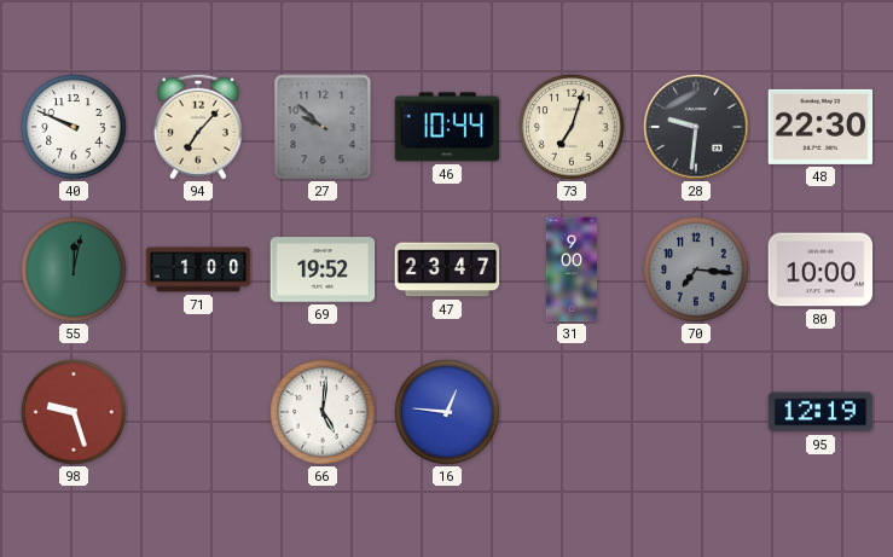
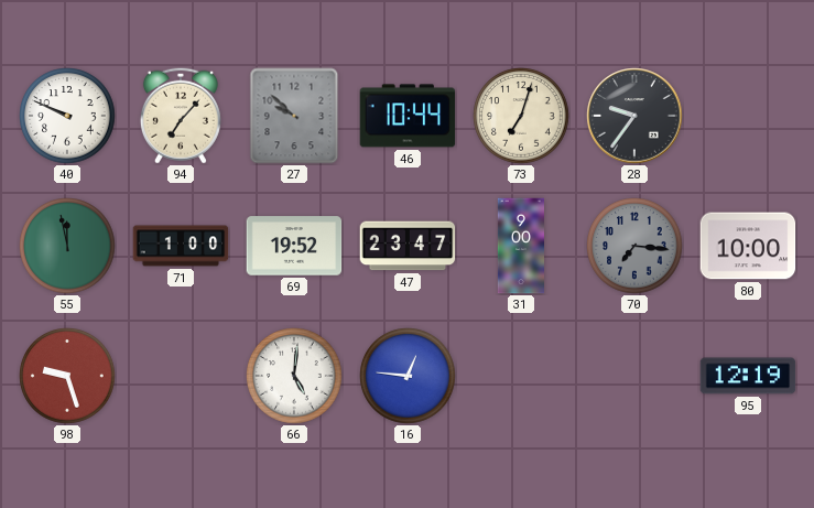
28: 9:31 -> 9:36 (634, 116)
48: 22:30 -> none (820, 127)
55: 12:02 -> 11:58 (67, 246)
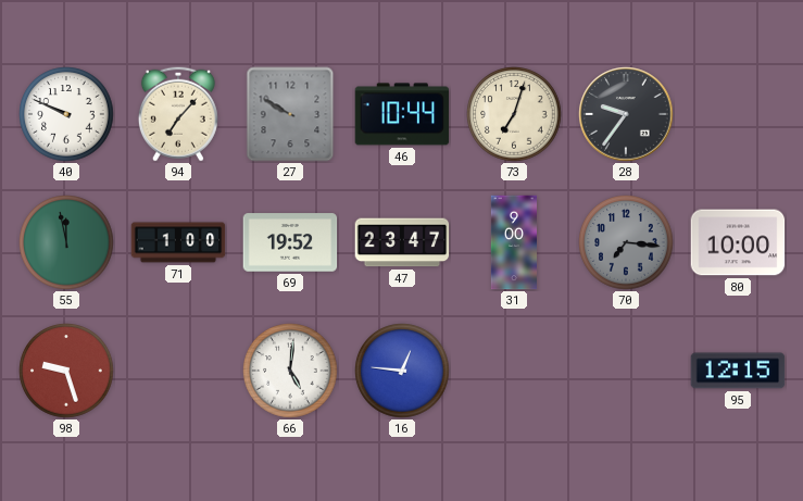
27: 9:52 -> 9:50 (290, 114)
95: 12:19 -> 12:15 (738, 371)
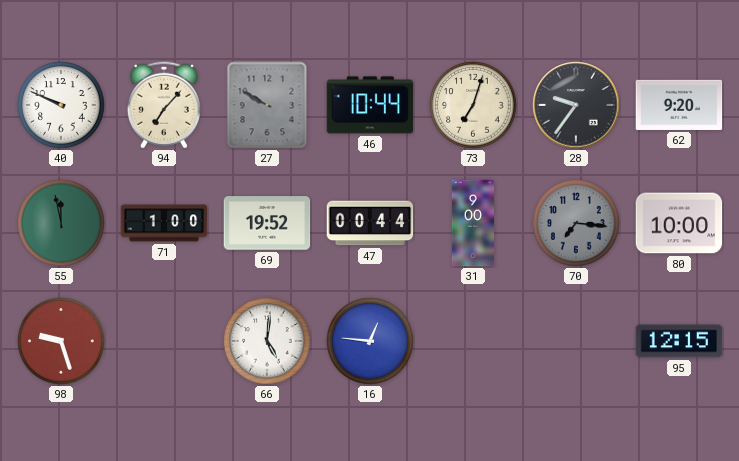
62: none -> 9:20 (679, 105)
47: 23:47 -> 00:44 (370, 223)
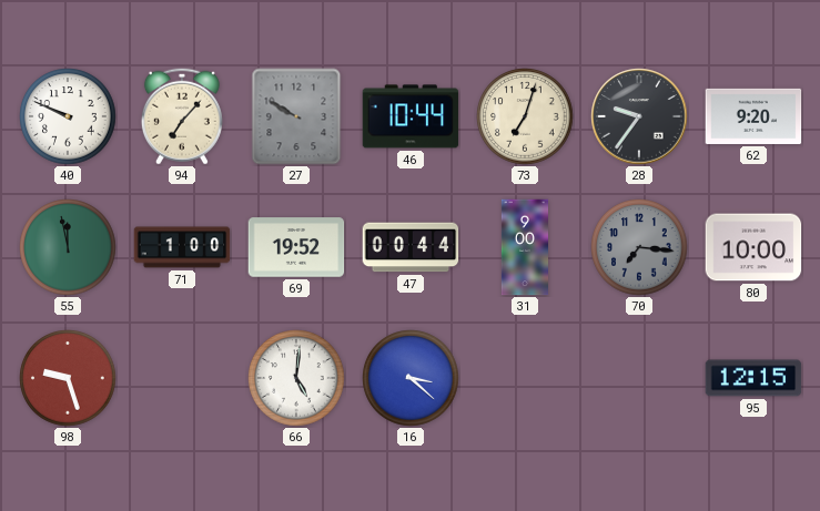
16: 12:46 -> 3:22 (411, 378)
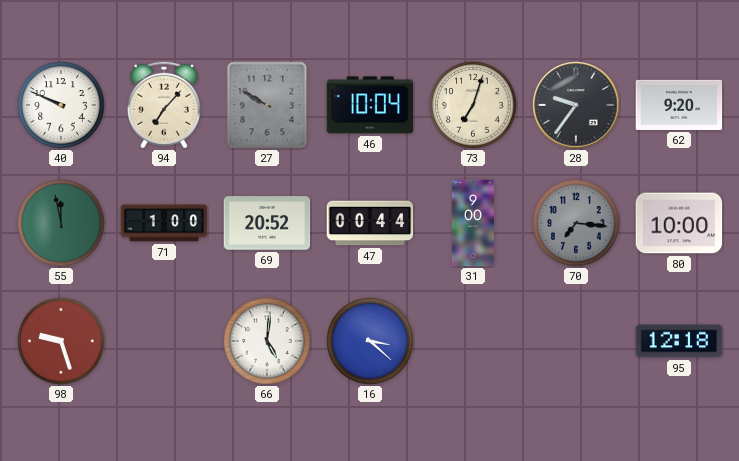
46: 10:44 -> 10:04 (370, 105)
69: 19:52 -> 20:52 (267, 223)
95: 12:15 -> 12:18 (679, 341)
